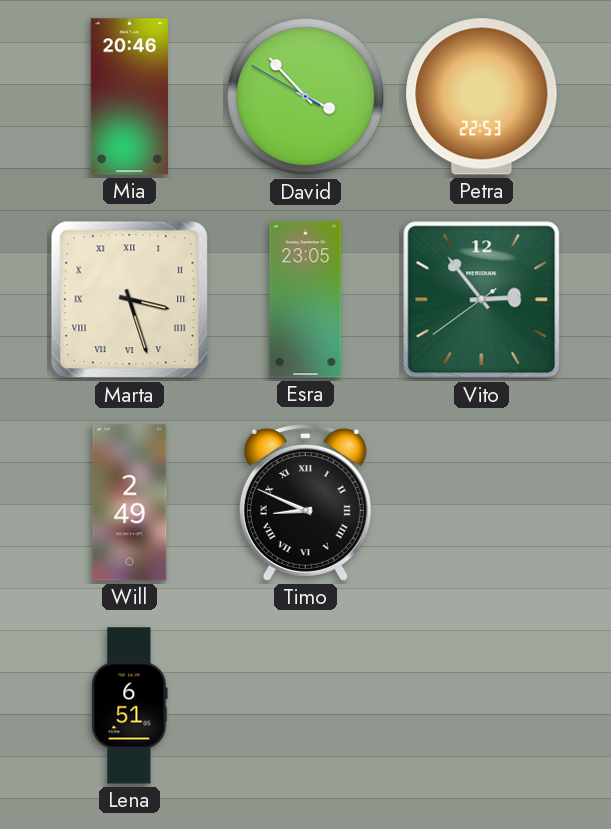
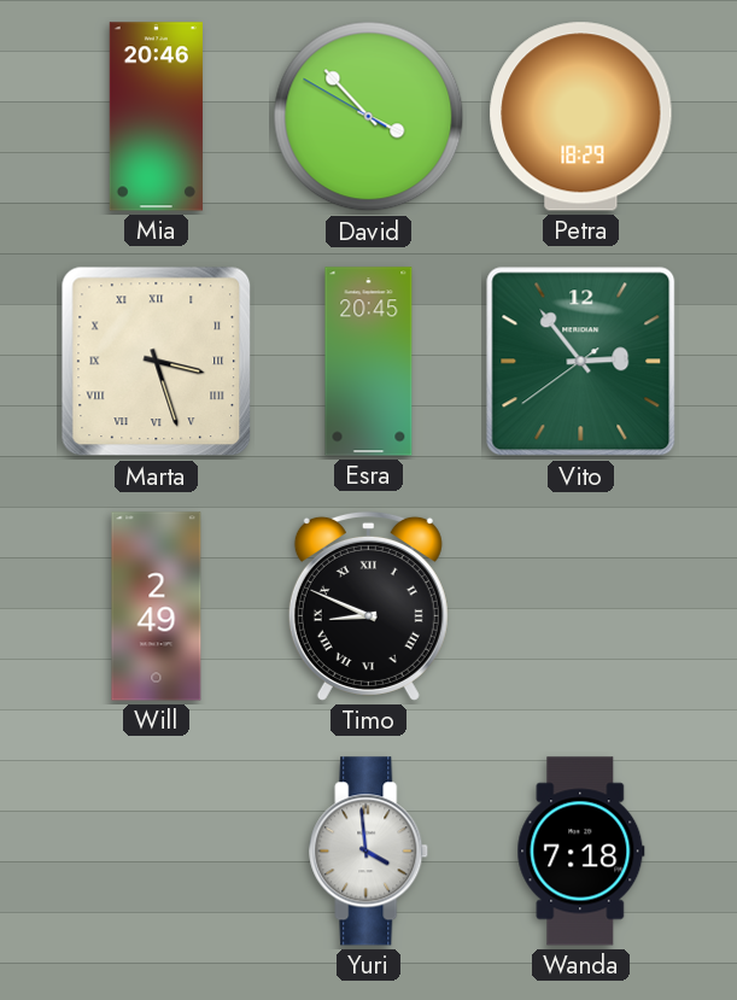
Petra: 22:53 -> 18:29 (581, 117)
Esra: 23:05 -> 20:45 (369, 362)
Lena: 6:51 -> none (130, 706)
Yuri: none -> 3:59 (369, 852)
Wanda: none -> 7:18 (581, 852)
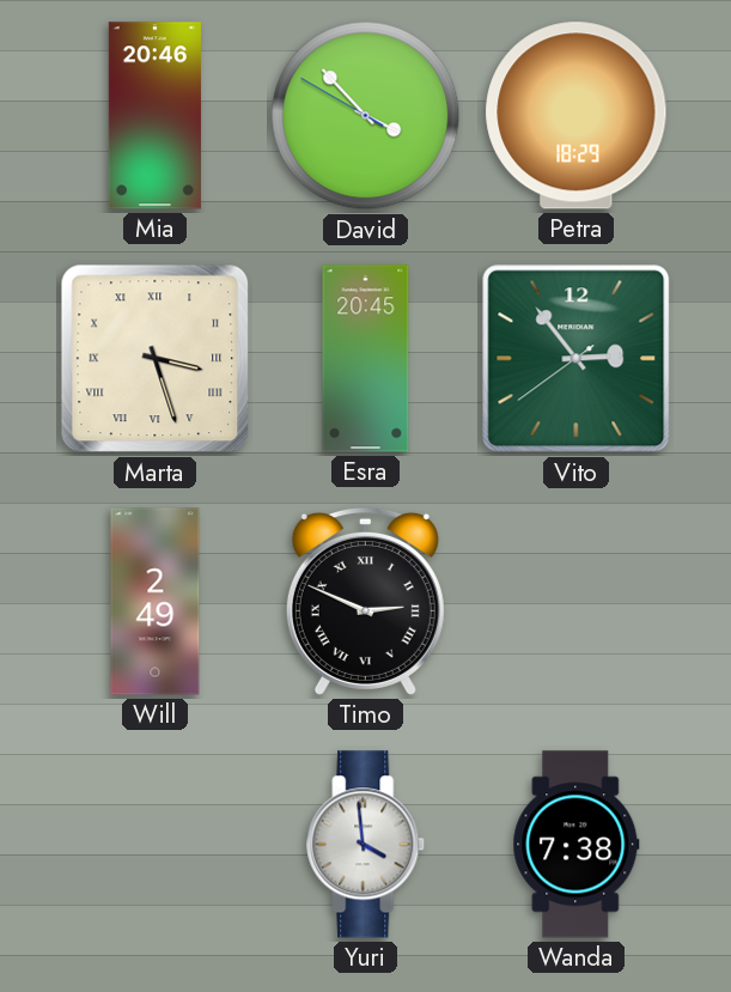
Timo: 8:49 -> 2:49 (365, 601)
Wanda: 7:18 -> 7:38 (577, 845)
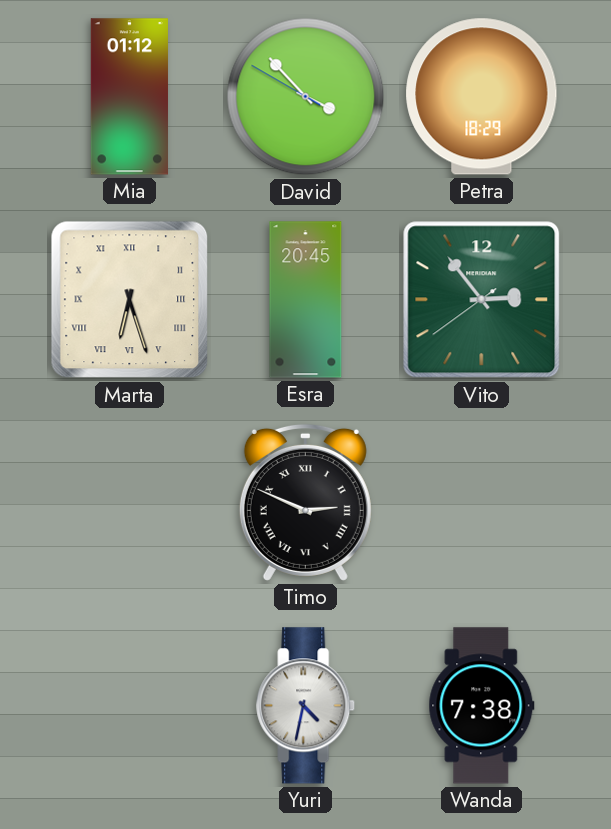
Mia: 20:46 -> 01:12 (129, 97)
Marta: 3:27 -> 6:27 (130, 300)
Will: 2:49 -> none (156, 602)
Yuri: 3:59 -> 4:32 (306, 706)
